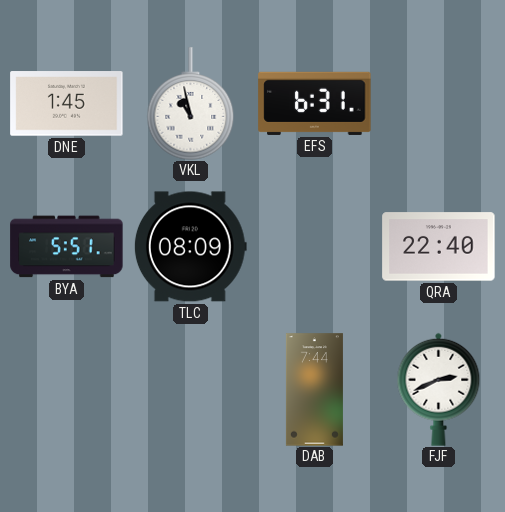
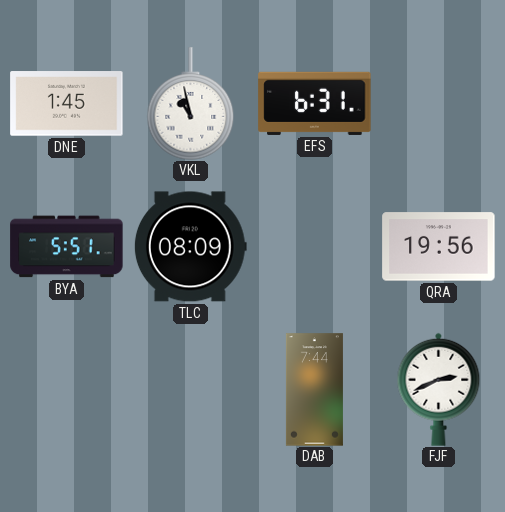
QRA: 22:40 -> 19:56 (439, 247)
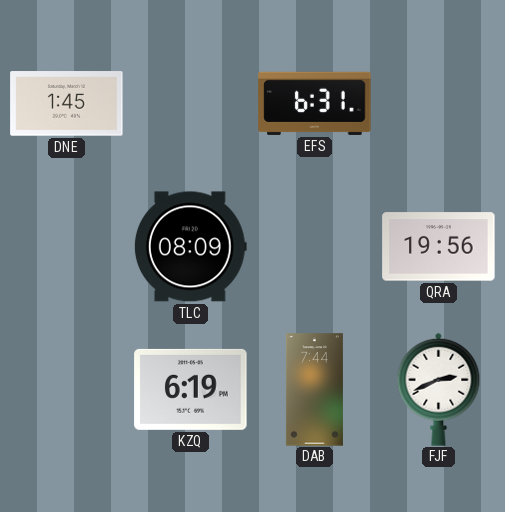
VKL: 10:58 -> none (191, 104)
BYA: 5:51 -> none (67, 247)
KZQ: none -> 6:19 (191, 389)
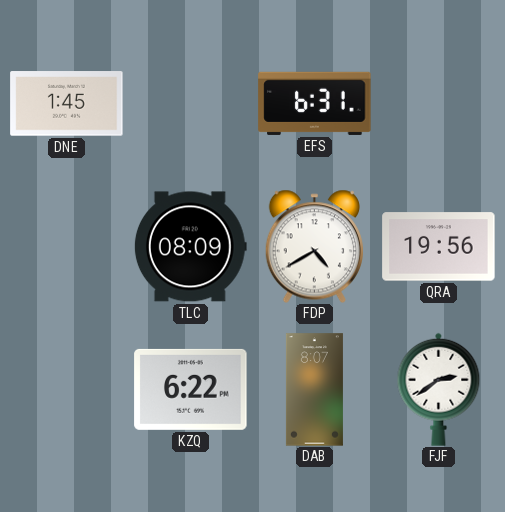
FDP: none -> 4:40 (314, 246)
KZQ: 6:19 -> 6:22 (191, 389)
DAB: 7:44 -> 8:07 (314, 390)
FJF: 2:41 -> 2:39 (439, 389)
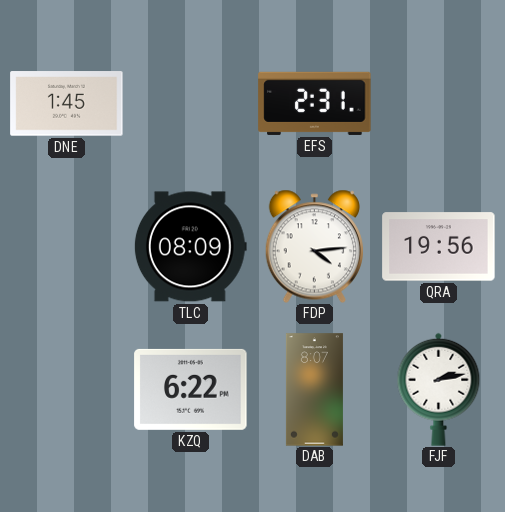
EFS: 6:31 -> 2:31 (315, 103)
FDP: 4:40 -> 4:14 (314, 246)
FJF: 2:39 -> 2:13 (439, 389)
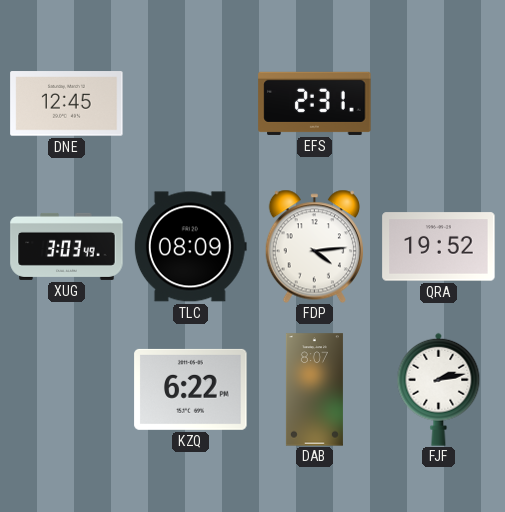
DNE: 1:45 -> 12:45 (67, 104)
XUG: none -> 3:03 (67, 246)
QRA: 19:56 -> 19:52 (439, 247)
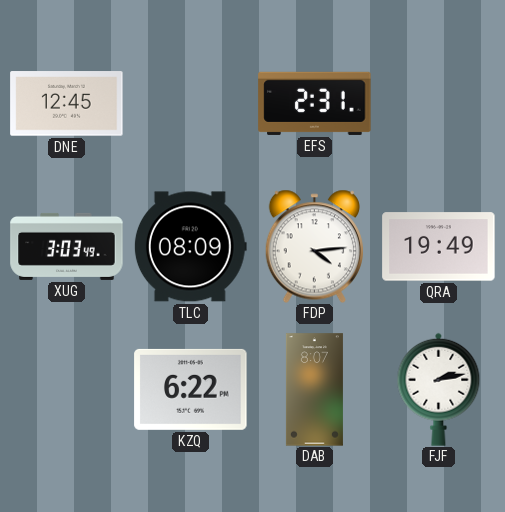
QRA: 19:52 -> 19:49 (439, 247)
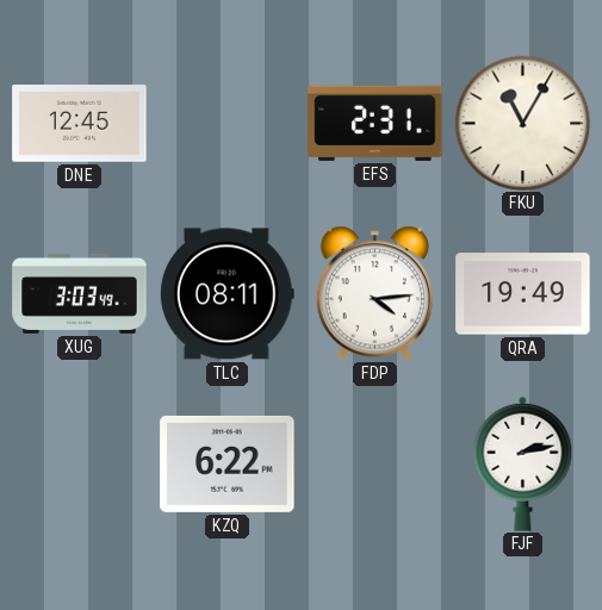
FKU: none -> 11:05 (522, 123)
TLC: 08:09 -> 08:11 (226, 294)
DAB: 8:07 -> none (314, 390)
